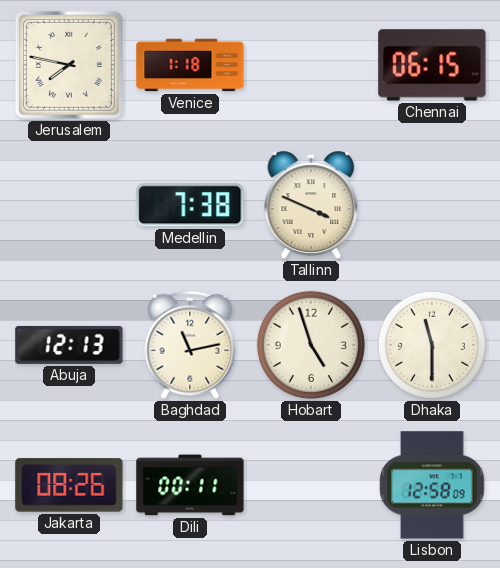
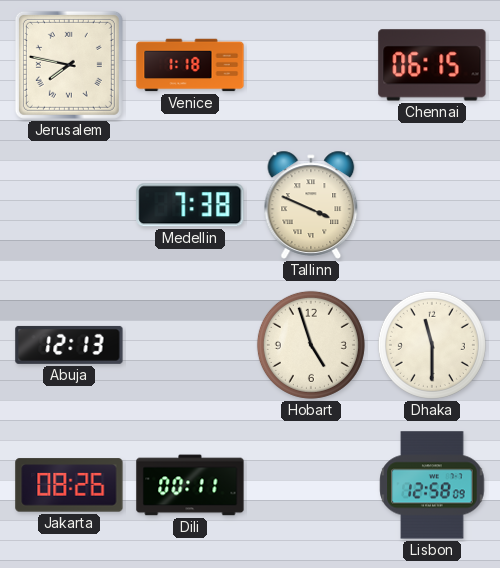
Baghdad: 11:13 -> none (190, 345)
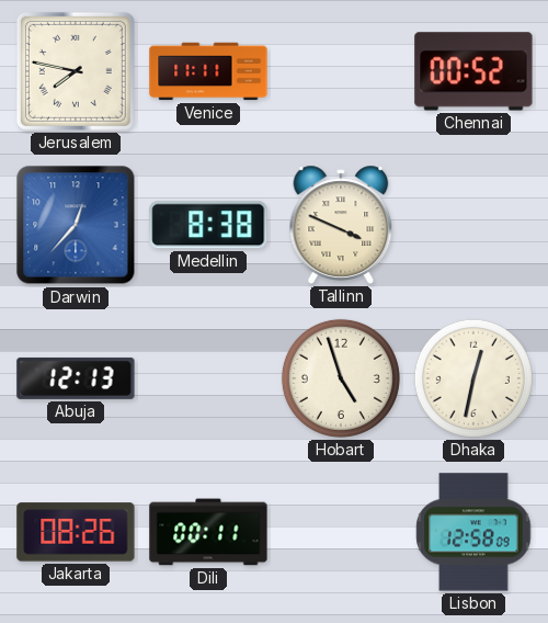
Venice: 1:18 -> 11:11 (208, 71)
Chennai: 06:15 -> 00:52 (473, 71)
Darwin: none -> 12:37 (76, 225)
Medellin: 7:38 -> 8:38 (208, 225)
Dhaka: 11:30 -> 12:32 (473, 378)
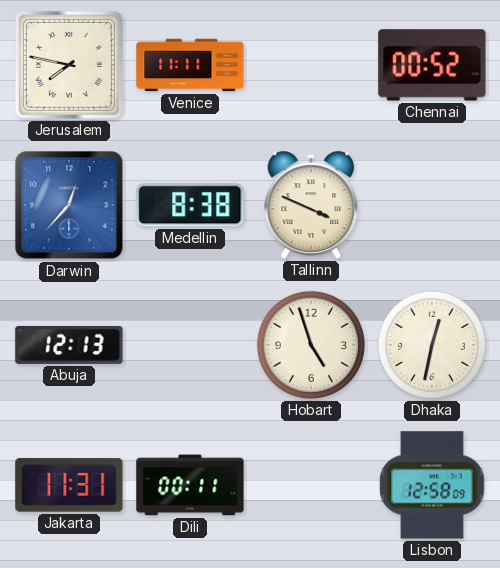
Jakarta: 08:26 -> 11:31 (69, 485)
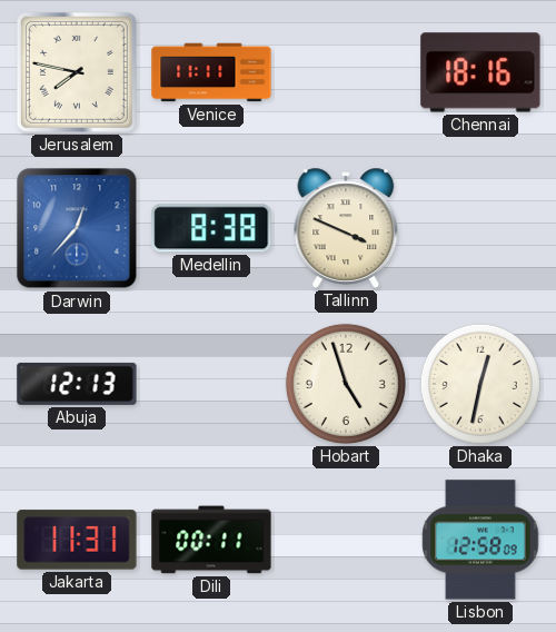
Chennai: 00:52 -> 18:16 (480, 72)
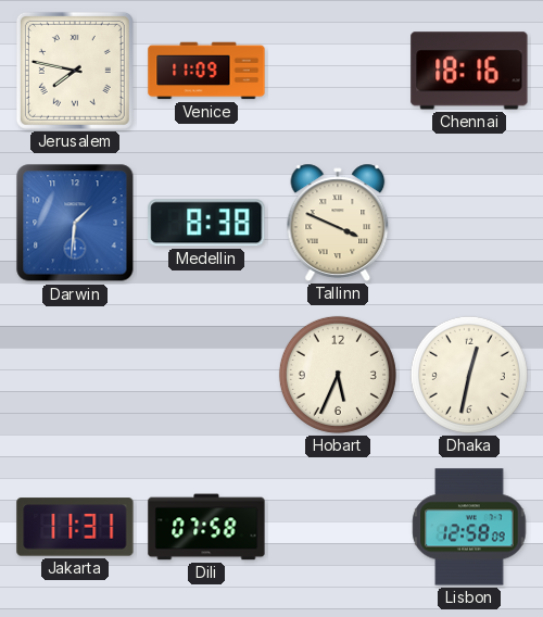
Venice: 11:11 -> 11:09 (206, 71)
Darwin: 12:37 -> 1:31 (75, 223)
Abuja: 12:13 -> none (77, 384)
Hobart: 4:57 -> 5:34 (338, 375)
Dili: 00:11 -> 07:58 (206, 527)
